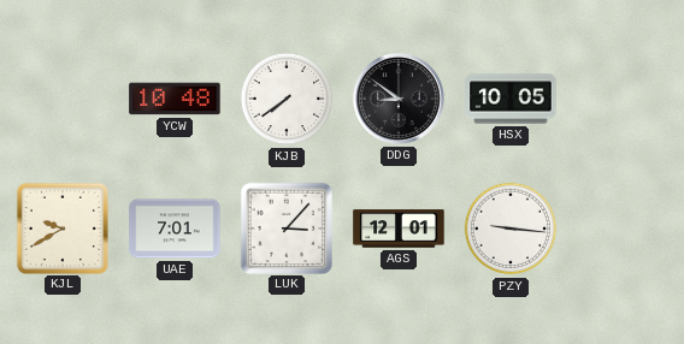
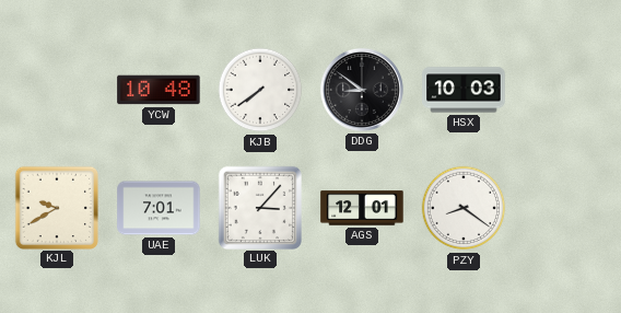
HSX: 10:05 -> 10:03 (464, 90)
PZY: 9:16 -> 8:21 (464, 208)
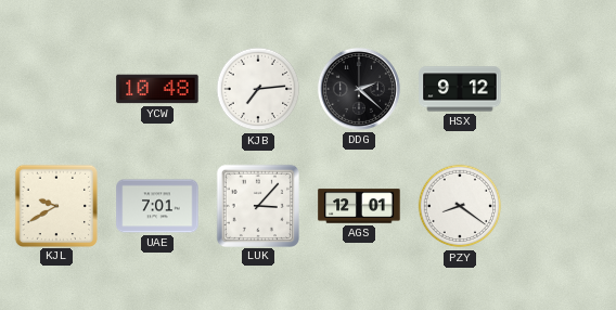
KJB: 7:39 -> 7:14 (258, 89)
DDG: 8:51 -> 2:22 (359, 89)
HSX: 10:03 -> 9:12 (460, 89)
